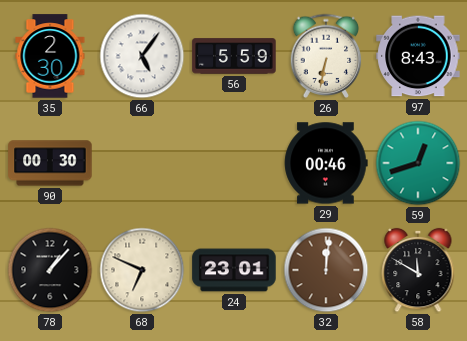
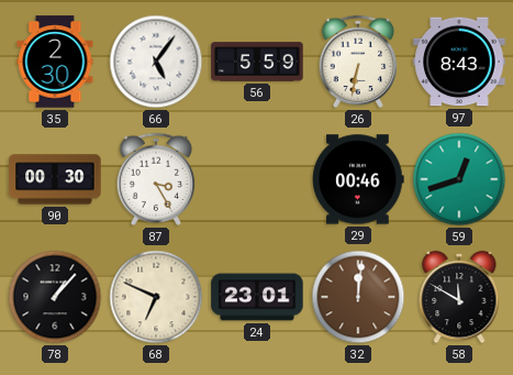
87: none -> 3:25 (156, 179)
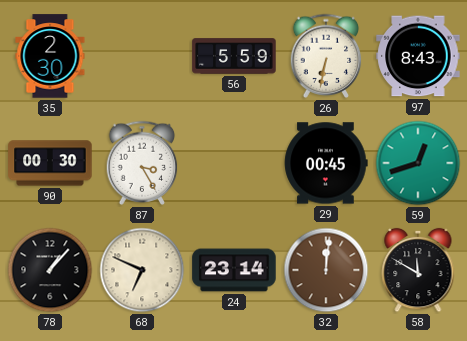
66: 5:06 -> none (156, 62)
29: 00:46 -> 00:45 (326, 163)
24: 23:01 -> 23:14 (234, 270)
